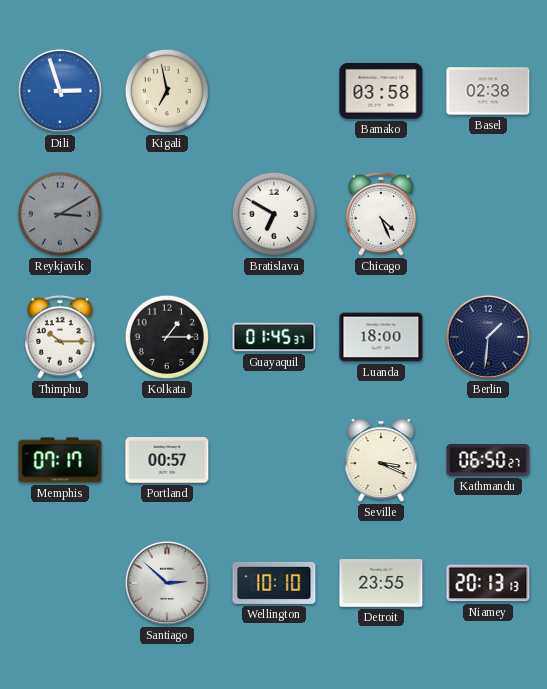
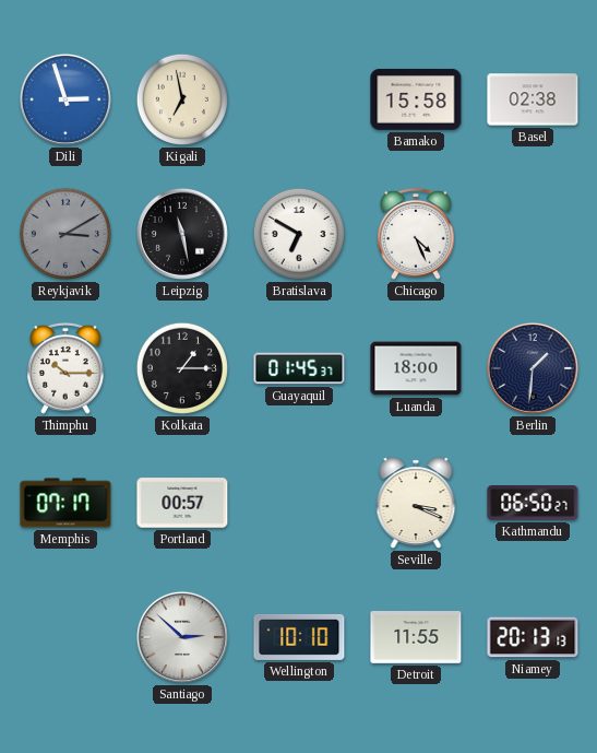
Bamako: 03:58 -> 15:58 (416, 99)
Leipzig: none -> 11:28 (182, 234)
Detroit: 23:55 -> 11:55 (416, 638)
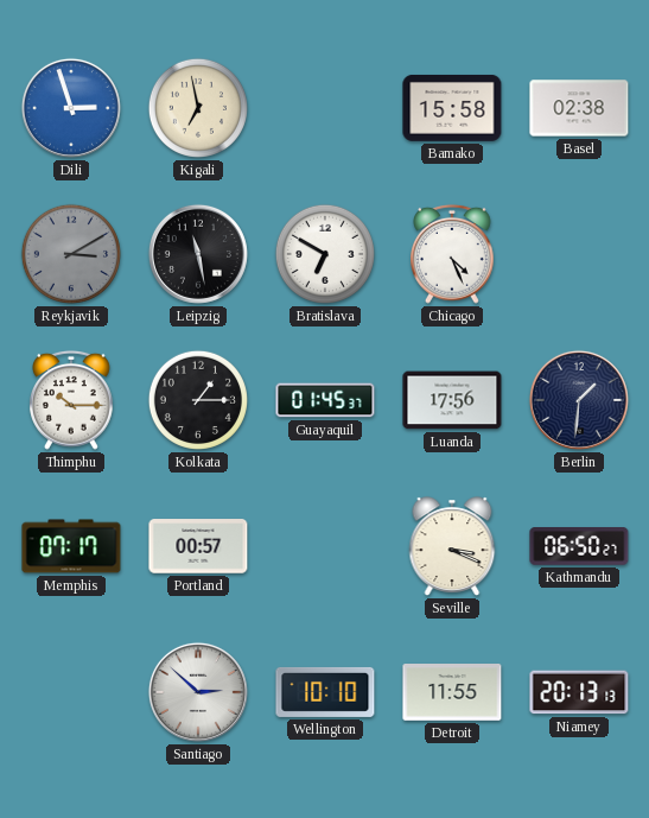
Luanda: 18:00 -> 17:56 (452, 400)
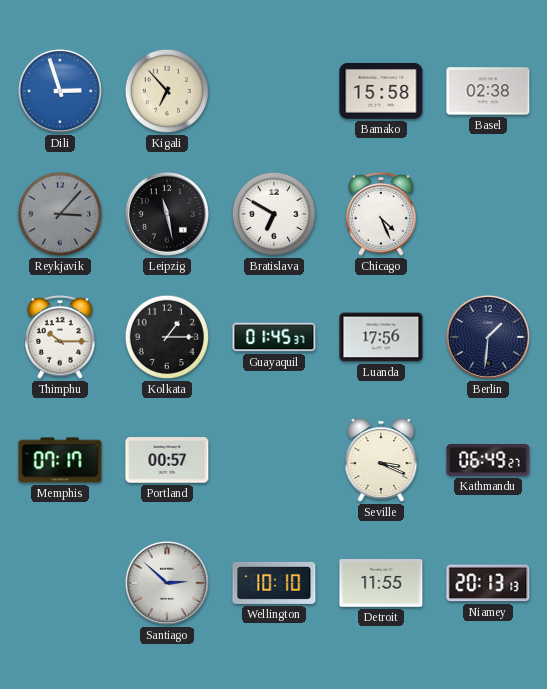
Kigali: 6:58 -> 6:53 (167, 91)
Reykjavik: 3:10 -> 3:07 (60, 214)
Kathmandu: 06:50 -> 06:49 (488, 461)
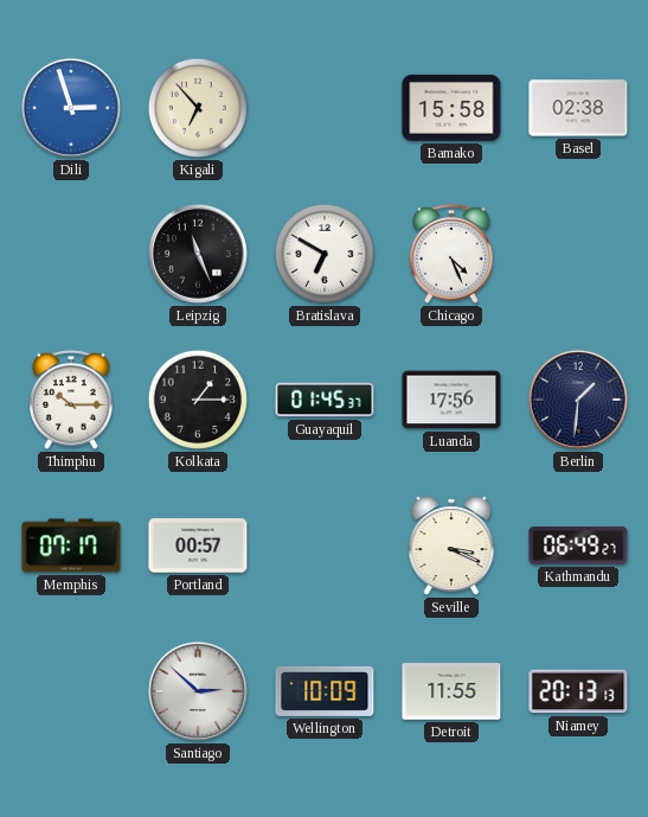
Reykjavik: 3:07 -> none (60, 214)
Leipzig: 11:28 -> 11:26 (198, 254)
Wellington: 10:10 -> 10:09 (325, 691)
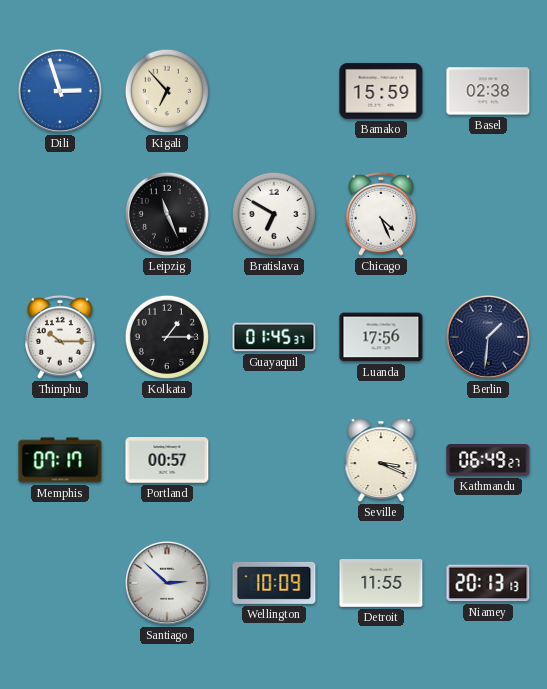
Bamako: 15:58 -> 15:59 (381, 91)
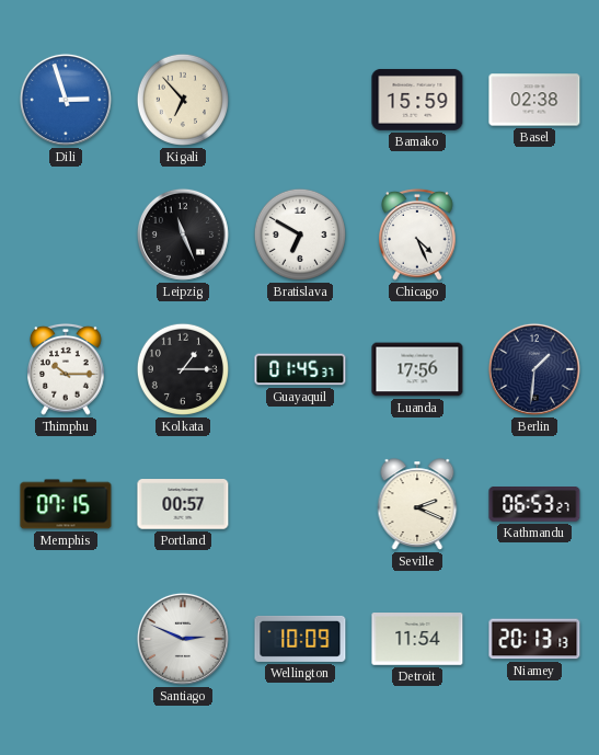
Memphis: 07:17 -> 07:15 (66, 504)
Seville: 3:19 -> 2:19 (417, 504)
Kathmandu: 06:49 -> 06:53 (534, 505)
Santiago: 2:52 -> 2:49 (183, 639)
Detroit: 11:55 -> 11:54 (417, 640)
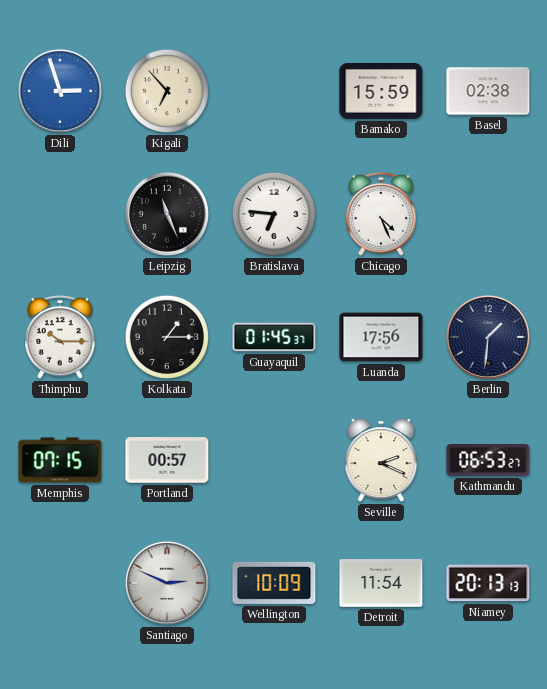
Bratislava: 6:50 -> 6:46 (274, 214)
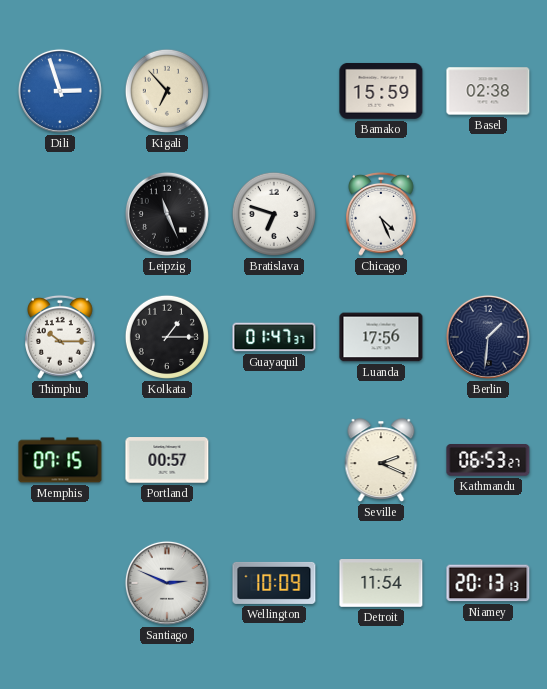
Bratislava: 6:46 -> 6:48 (274, 214)
Guayaquil: 01:45 -> 01:47 (274, 337)
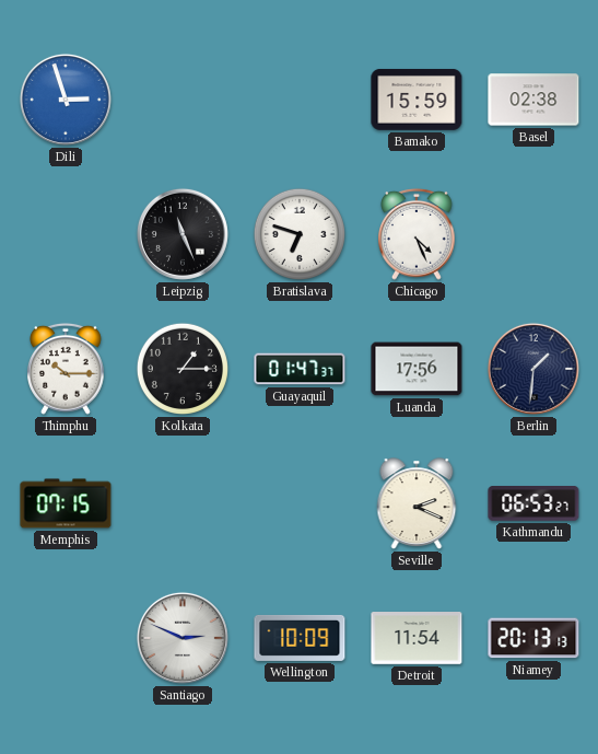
Kigali: 6:53 -> none (167, 91)
Portland: 00:57 -> none (167, 460)
